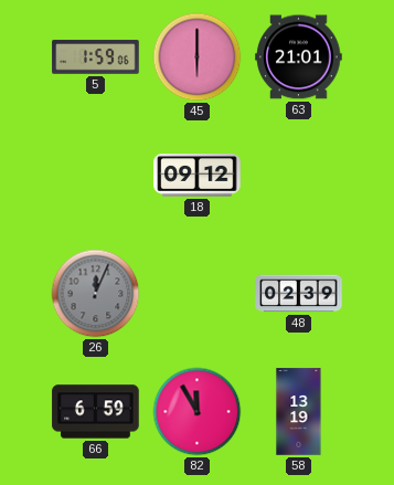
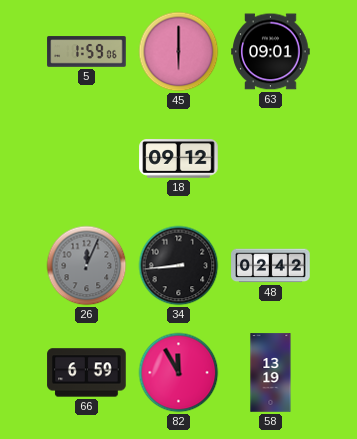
63: 21:01 -> 09:01 (271, 52)
34: none -> 8:44 (179, 266)
48: 02:39 -> 02:42 (271, 266)
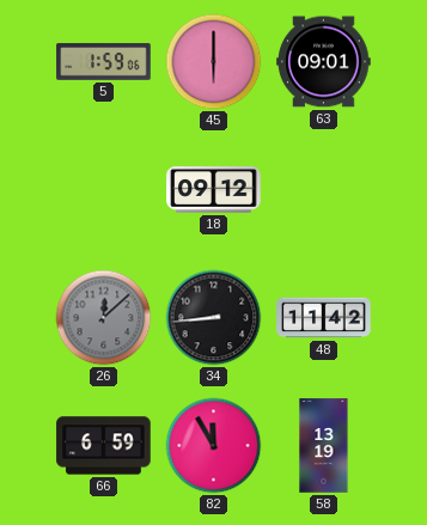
26: 12:04 -> 12:08 (104, 318)
48: 02:42 -> 11:42 (324, 318)
